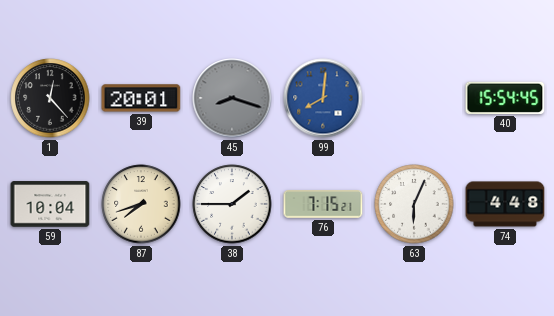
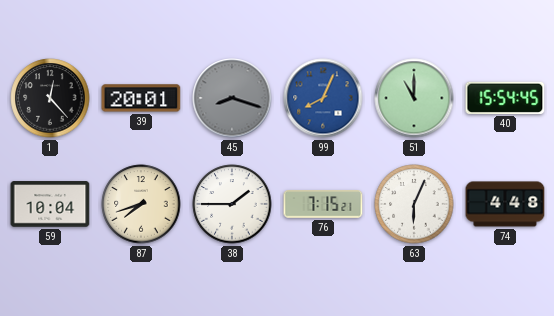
99: 8:01 -> 8:04 (323, 98)
51: none -> 11:00 (414, 98)
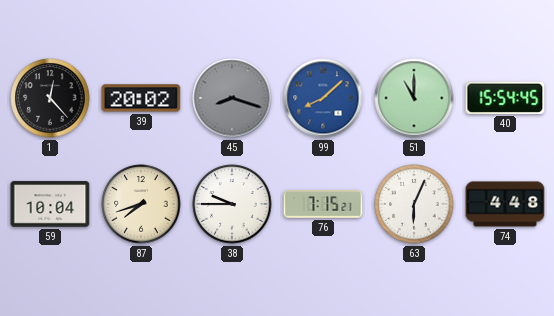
39: 20:01 -> 20:02 (141, 98)
99: 8:04 -> 8:08 (323, 98)
38: 1:45 -> 9:45 (232, 204)
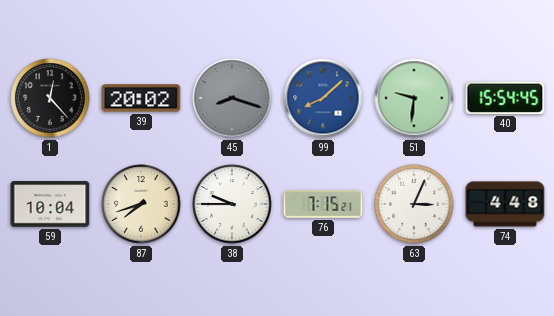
51: 11:00 -> 9:31 (414, 98)
63: 6:04 -> 3:04 (414, 204)
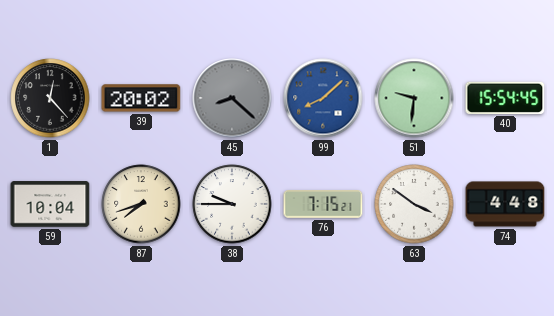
45: 8:18 -> 8:22 (232, 98)
63: 3:04 -> 3:51 (414, 204)
